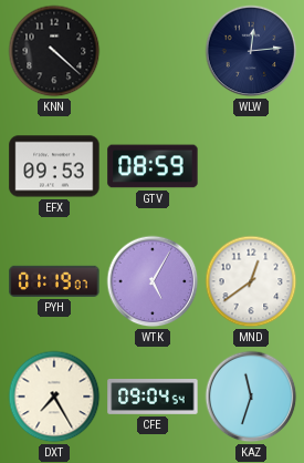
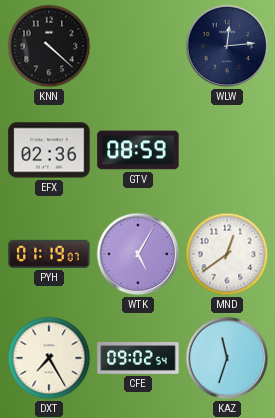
EFX: 09:53 -> 02:36 (49, 150)
CFE: 09:04 -> 09:02 (138, 359)
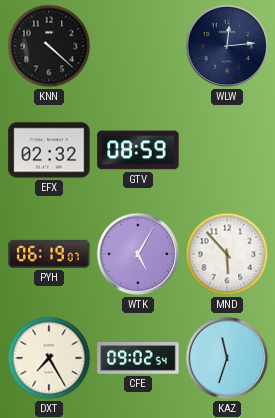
EFX: 02:36 -> 02:32 (49, 150)
PYH: 01:19 -> 06:19 (49, 254)
MND: 12:39 -> 5:53 (227, 254)
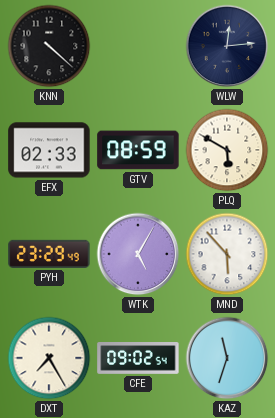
EFX: 02:32 -> 02:33 (49, 150)
PLQ: none -> 5:50 (227, 150)
PYH: 06:19 -> 23:29 (49, 254)
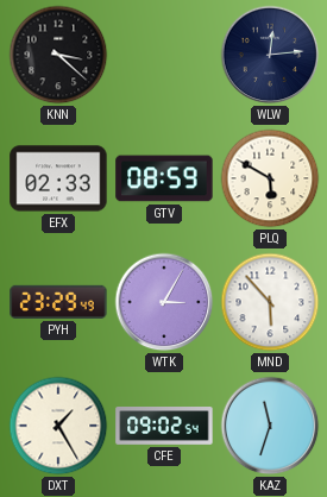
KNN: 4:22 -> 3:22 (58, 55)
WTK: 5:05 -> 3:05 (164, 302)
DXT: 7:25 -> 1:25 (58, 426)
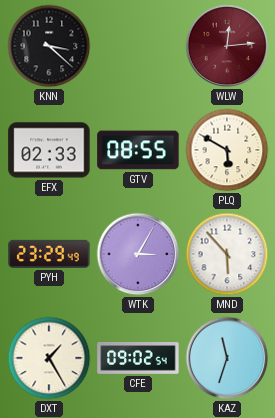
WLW dial: navy -> burgundy (227, 46)
GTV: 08:59 -> 08:55 (138, 150)
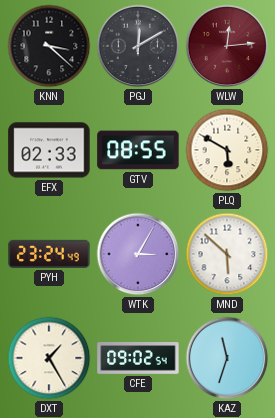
PGJ: none -> 12:10 (138, 46)
PYH: 23:29 -> 23:24 (49, 254)
MND: 5:53 -> 5:52 (227, 254)
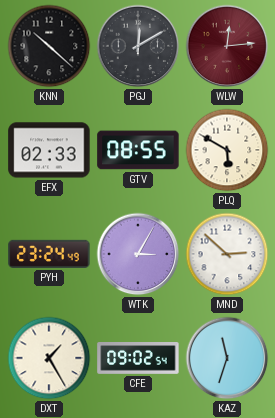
KNN: 3:22 -> 10:22 (49, 46)
MND: 5:52 -> 2:52 (227, 254)
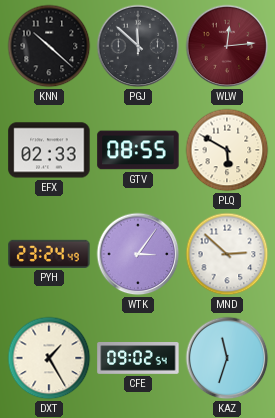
PGJ: 12:10 -> 11:52 (138, 46)
WTK: 3:05 -> 3:06 (138, 254)
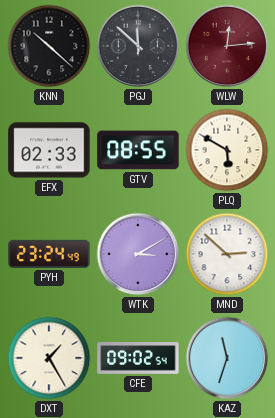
WTK: 3:06 -> 3:10 (138, 254)
